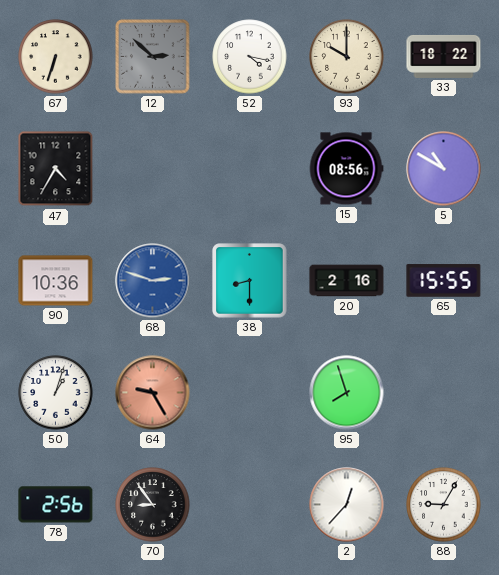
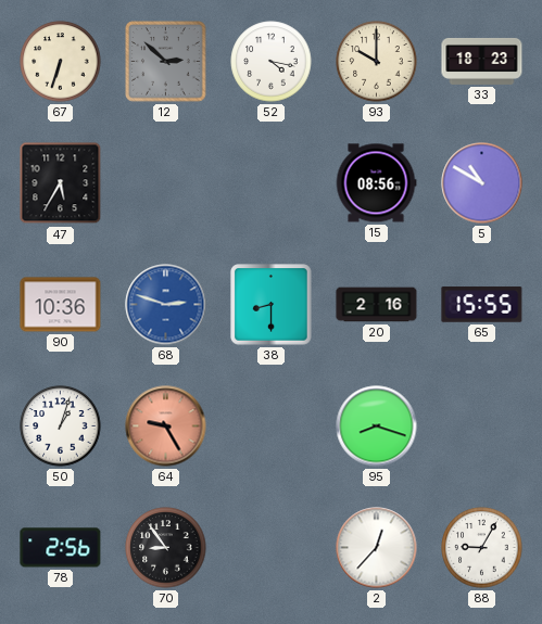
33: 18:22 -> 18:23 (482, 61)
47: 4:35 -> 5:35 (61, 183)
95: 7:57 -> 8:18 (377, 426)
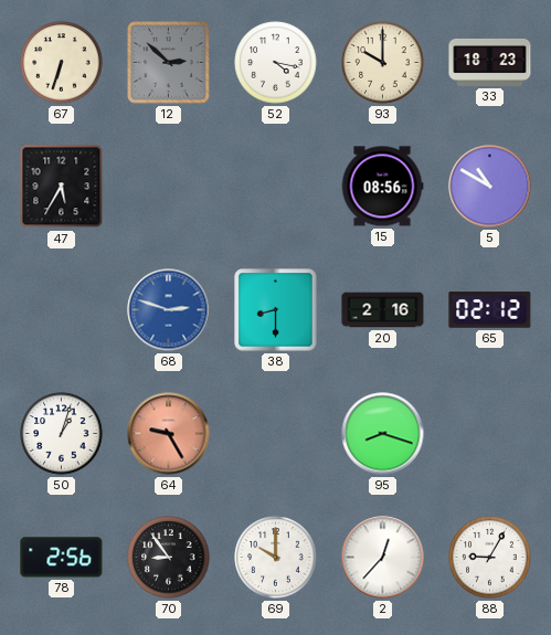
90: 10:36 -> none (61, 305)
65: 15:55 -> 02:12 (490, 310)
69: none -> 10:00 (276, 558)
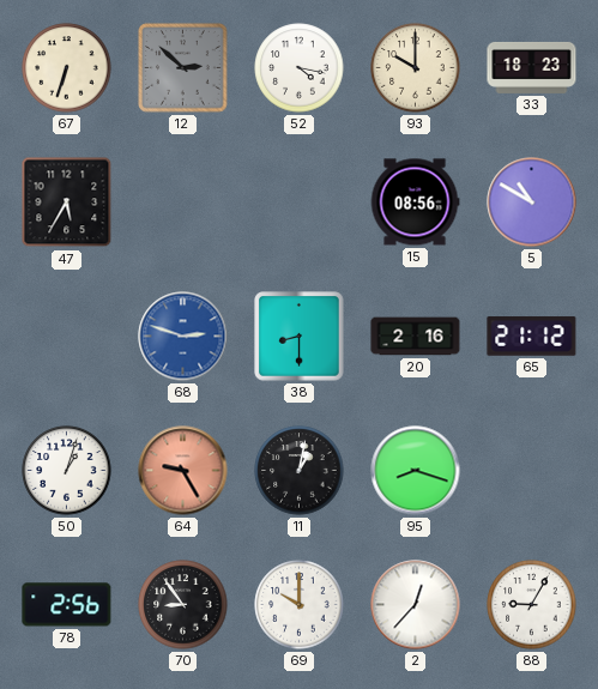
65: 02:12 -> 21:12 (532, 337)
11: none -> 1:02 (300, 471)
